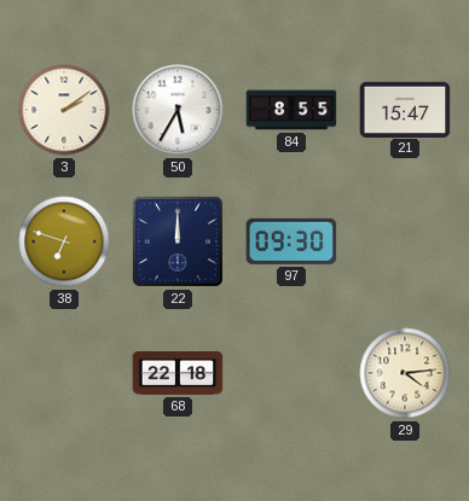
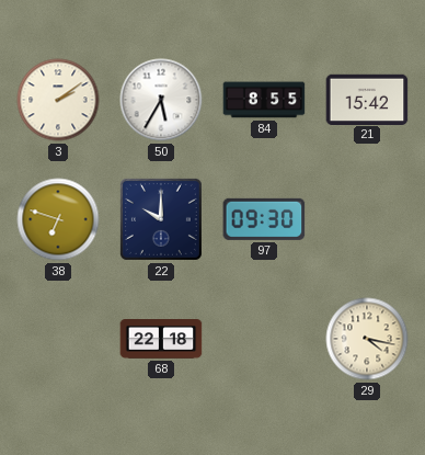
21: 15:47 -> 15:42 (367, 99)
22: 12:00 -> 10:00 (161, 219)
29: 4:14 -> 4:17 (367, 339)
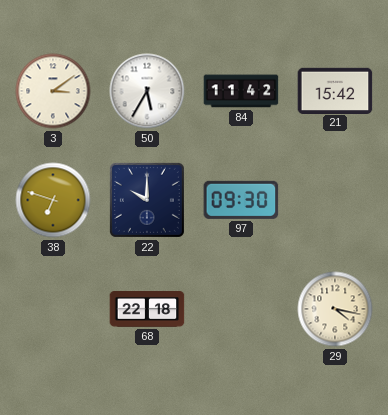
3: 2:09 -> 3:09 (53, 91)
84: 8:55 -> 11:42 (241, 91)
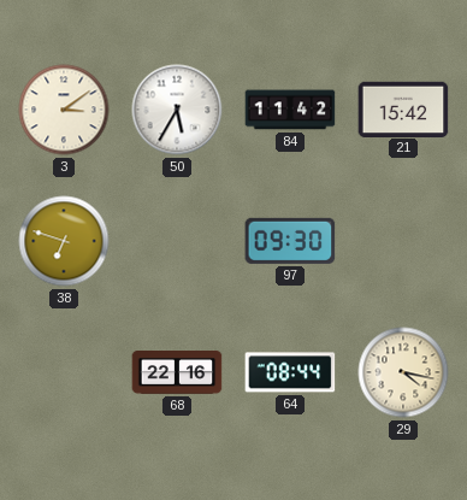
22: 10:00 -> none (147, 200)
68: 22:18 -> 22:16 (177, 372)
64: none -> 08:44 (290, 372)
